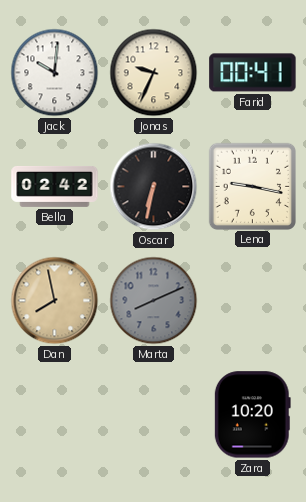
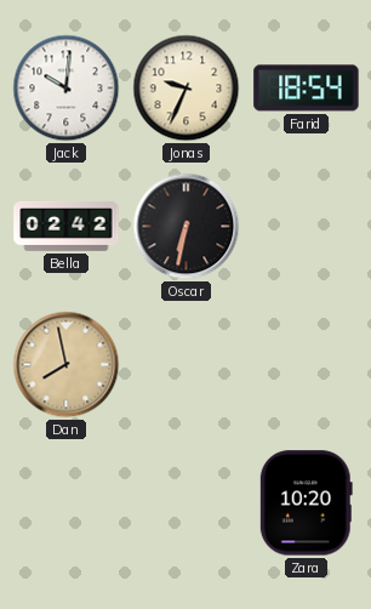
Farid: 00:41 -> 18:54 (307, 89)
Lena: 9:17 -> none (252, 186)
Marta: 8:11 -> none (154, 301)
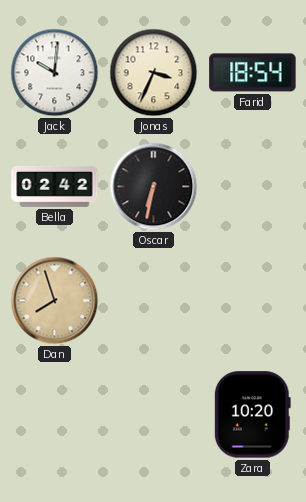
Jonas: 9:34 -> 3:34 (154, 73)
Dan: 7:58 -> 7:57 (55, 301)
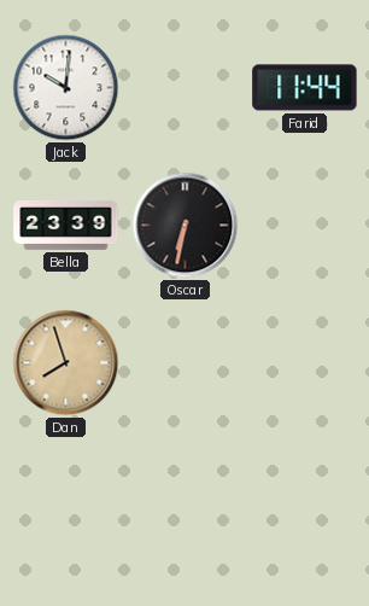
Jonas: 3:34 -> none (154, 73)
Farid: 18:54 -> 11:44 (305, 88)
Bella: 02:42 -> 23:39 (66, 225)
Zara: 10:20 -> none (252, 415)
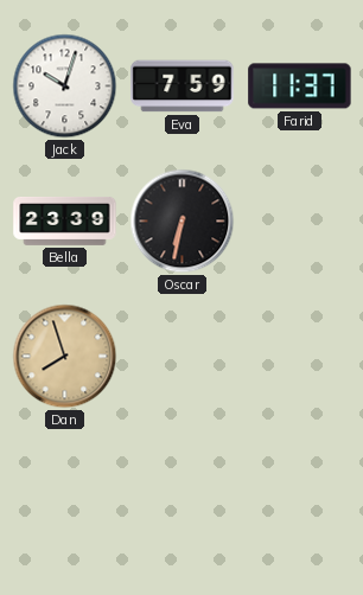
Jack: 10:01 -> 10:03 (65, 87)
Eva: none -> 7:59 (183, 87)
Farid: 11:44 -> 11:37 (300, 87)
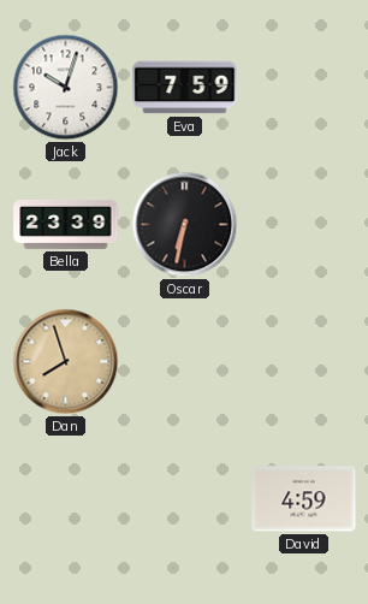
Farid: 11:37 -> none (300, 87)
David: none -> 4:59 (304, 499)
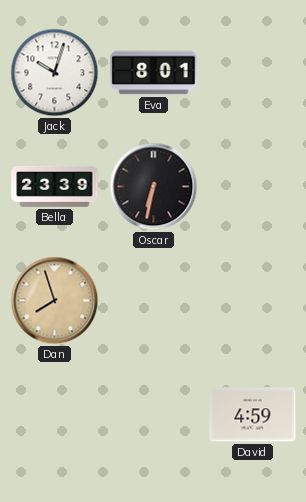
Eva: 7:59 -> 8:01 (154, 73)
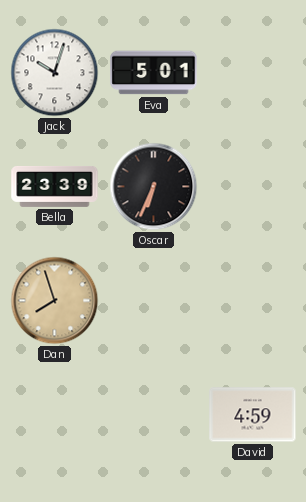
Eva: 8:01 -> 5:01 (154, 73)
Oscar: 6:32 -> 6:34 (154, 187)
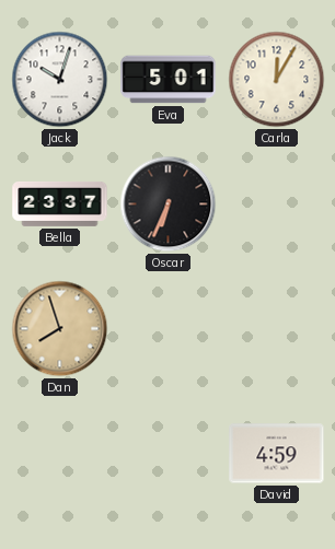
Carla: none -> 12:05 (277, 80)
Bella: 23:39 -> 23:37 (60, 203)
